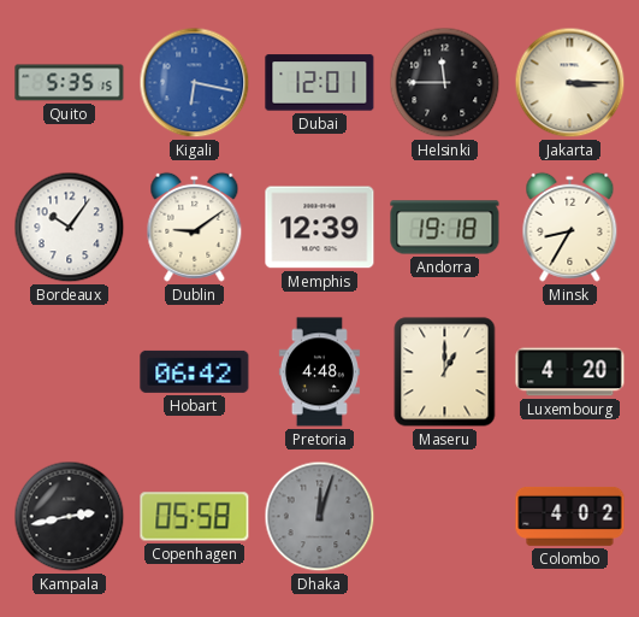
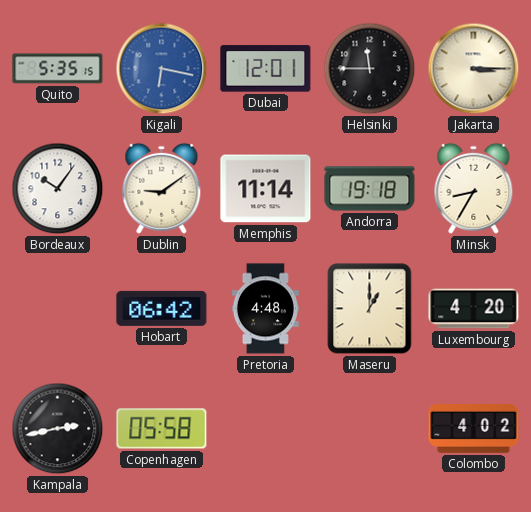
Memphis: 12:39 -> 11:14 (266, 189)
Dhaka: 12:03 -> none (320, 517)
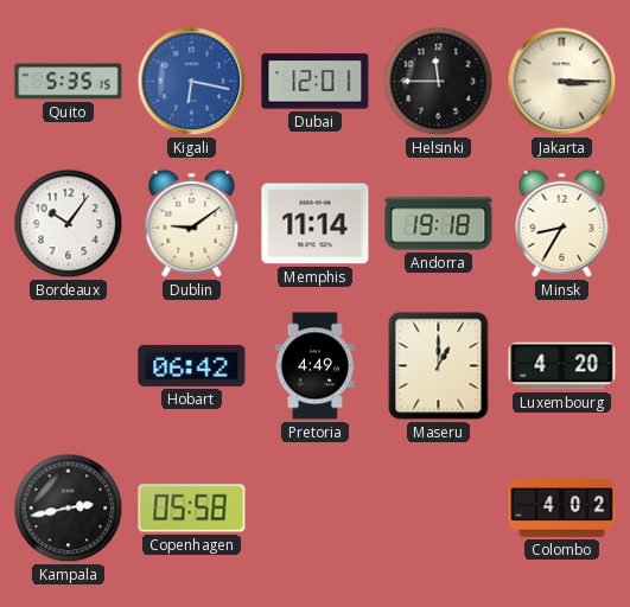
Pretoria: 4:48 -> 4:49 (314, 366)
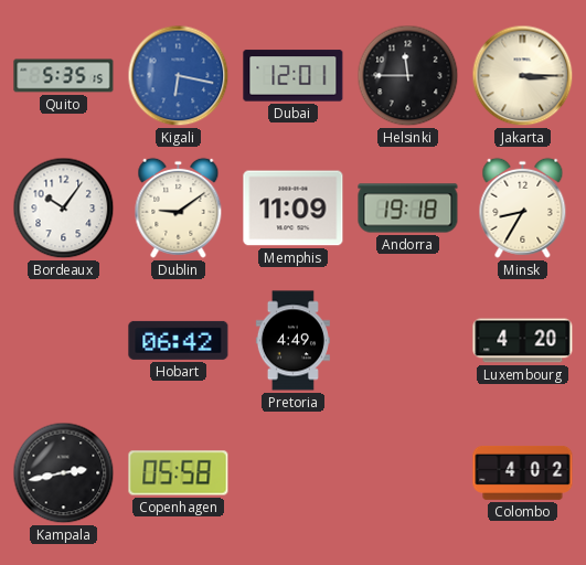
Memphis: 11:14 -> 11:09 (294, 209)
Maseru: 1:00 -> none (439, 366)
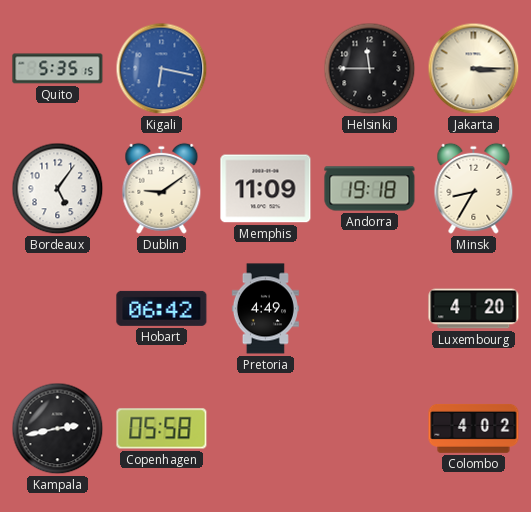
Dubai: 12:01 -> none (294, 76)
Bordeaux: 10:06 -> 5:06 (58, 189)
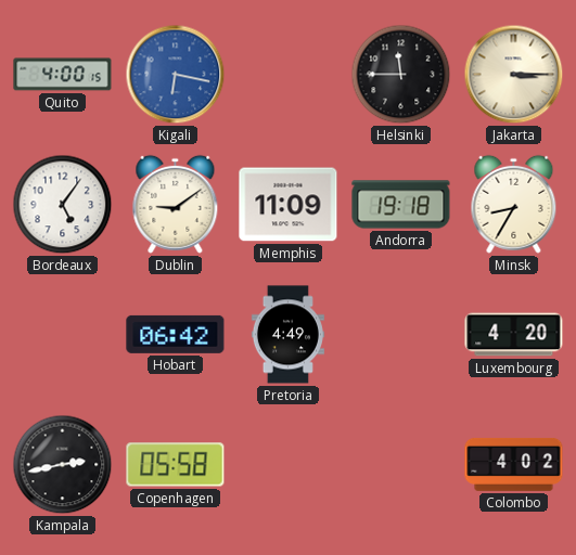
Quito: 5:35 -> 4:00 (63, 75)
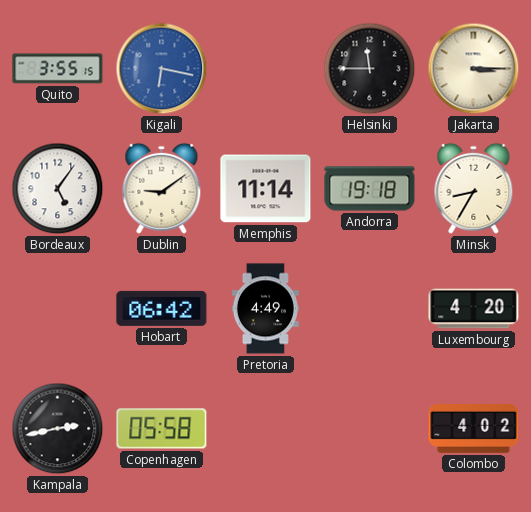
Quito: 4:00 -> 3:55 (58, 69)
Memphis: 11:09 -> 11:14 (266, 189)
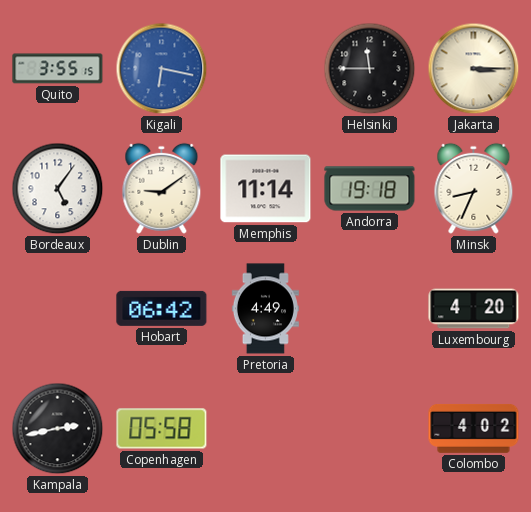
Minsk: 8:35 -> 8:34 (474, 188)
